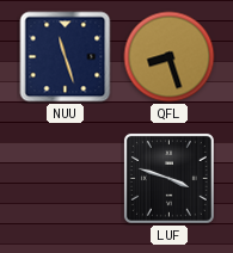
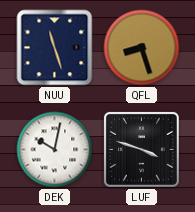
DEK: none -> 10:02 (55, 150)
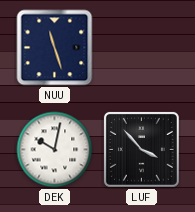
QFL: 8:27 -> none (142, 48)
LUF: 3:48 -> 3:53 (141, 149)
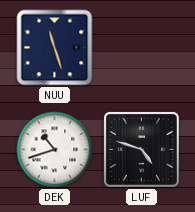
DEK: 10:02 -> 10:42 (55, 150)
LUF: 3:53 -> 4:48 (141, 149)
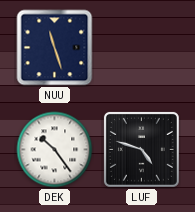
DEK: 10:42 -> 10:24 (55, 150)
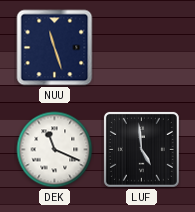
DEK: 10:24 -> 11:19 (55, 150)
LUF: 4:48 -> 4:59 (141, 149)
